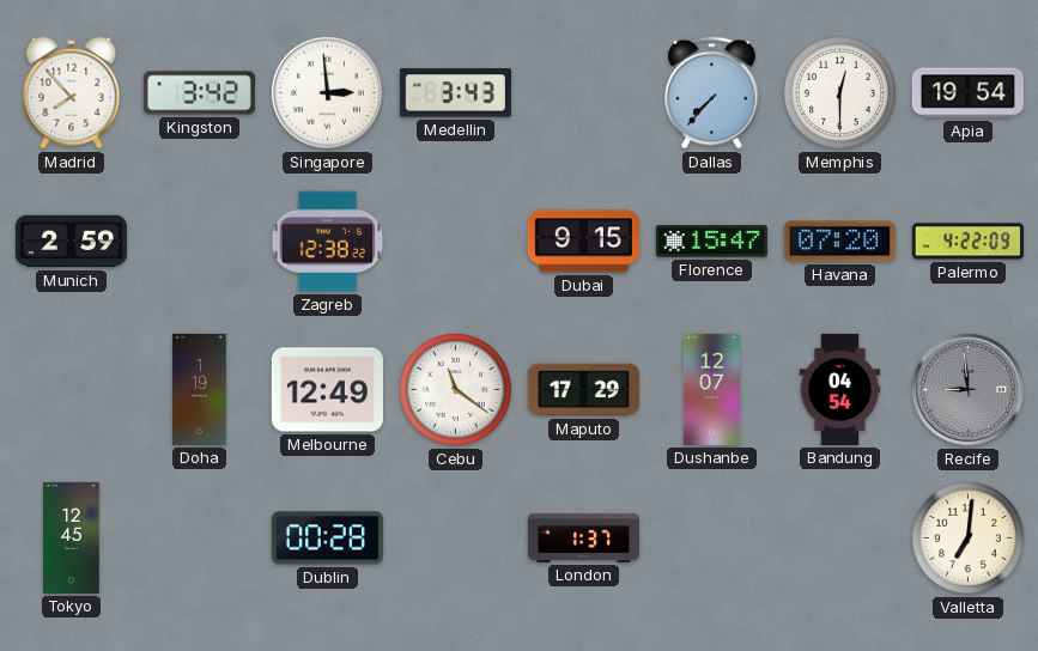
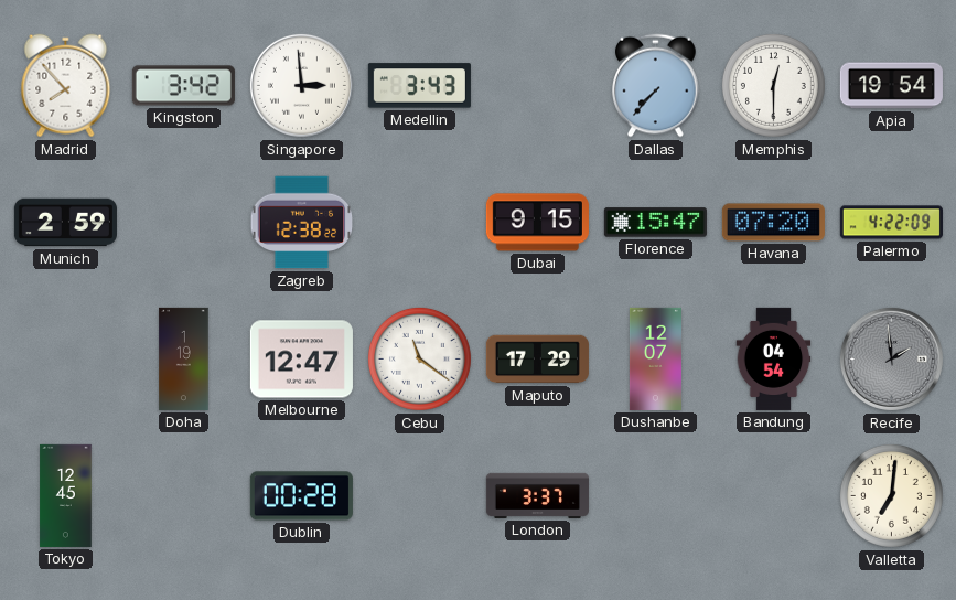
Melbourne: 12:49 -> 12:47 (301, 360)
Recife: 8:59 -> 1:59 (891, 358)
London: 1:37 -> 3:37 (537, 495)
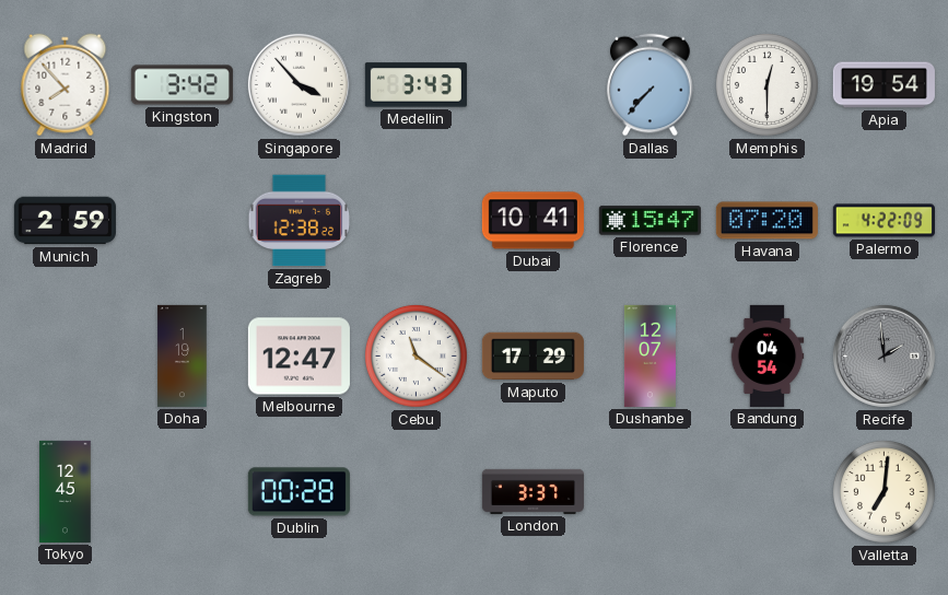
Singapore: 2:59 -> 3:53 (299, 84)
Dubai: 9:15 -> 10:41 (532, 221)
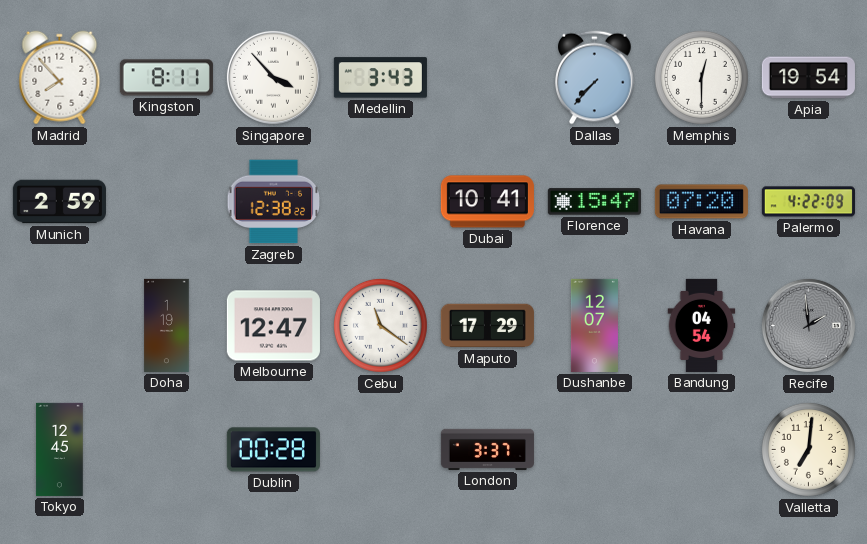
Kingston: 3:42 -> 8:11 (166, 78)
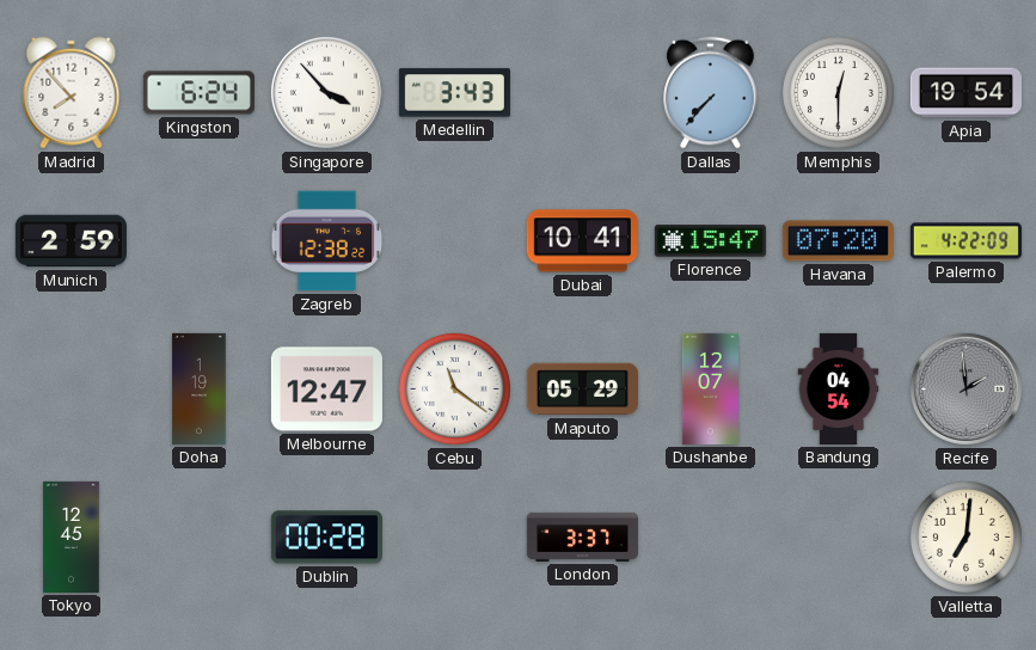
Kingston: 8:11 -> 6:24 (198, 93)
Maputo: 17:29 -> 05:29 (582, 390)
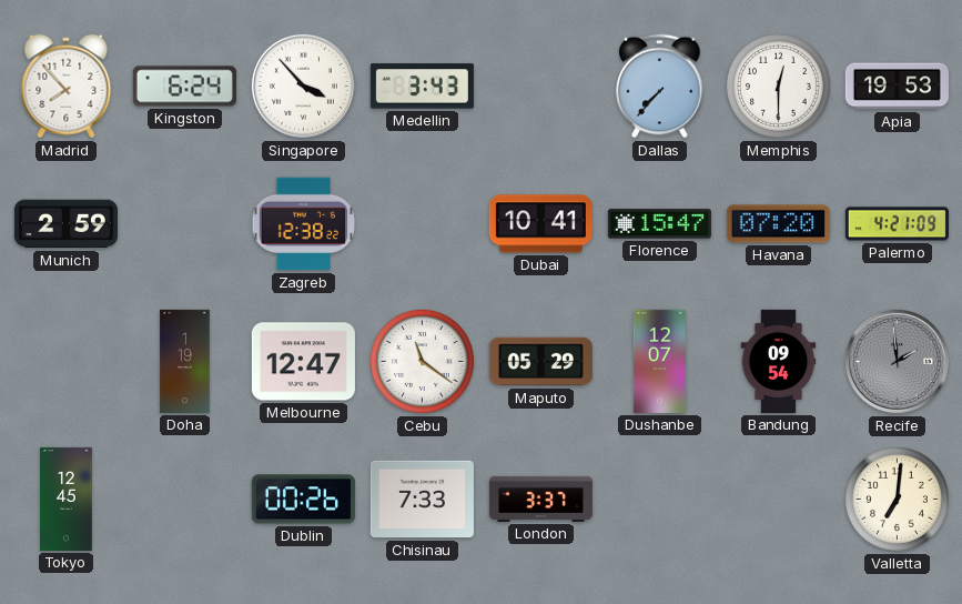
Apia: 19:54 -> 19:53 (897, 87)
Palermo: 4:22 -> 4:21 (897, 224)
Bandung: 04:54 -> 09:54 (779, 361)
Dublin: 00:28 -> 00:26 (303, 500)
Chisinau: none -> 7:33 (422, 500)
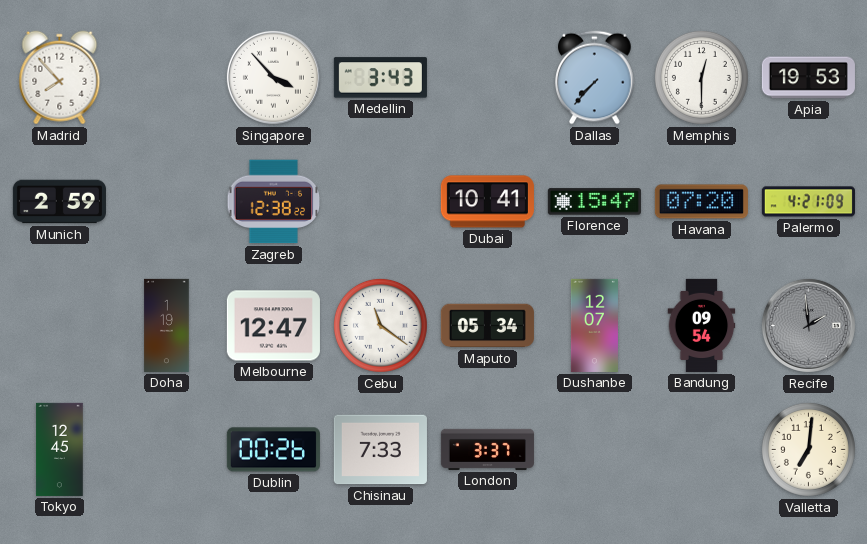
Kingston: 6:24 -> none (184, 87)
Maputo: 05:29 -> 05:34 (487, 326)
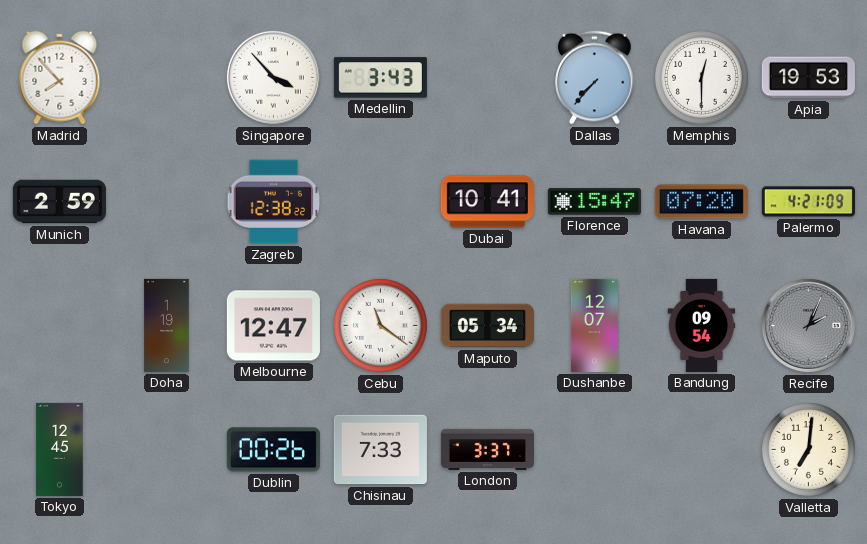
Recife: 1:59 -> 2:04 (808, 325)
